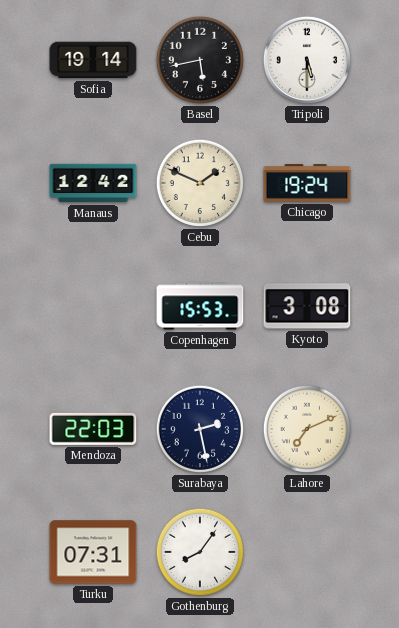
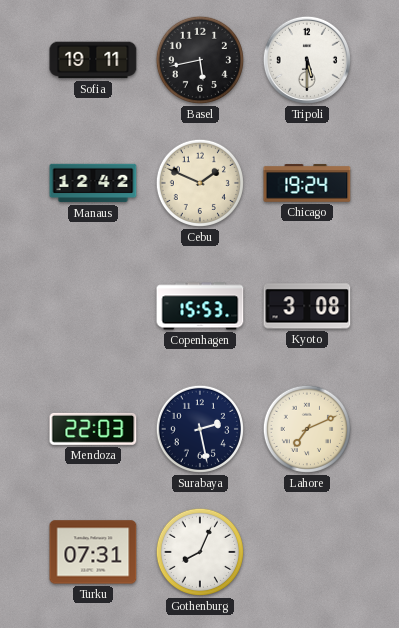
Sofia: 19:14 -> 19:11 (93, 60)
Gothenburg: 8:06 -> 8:04 (200, 552)
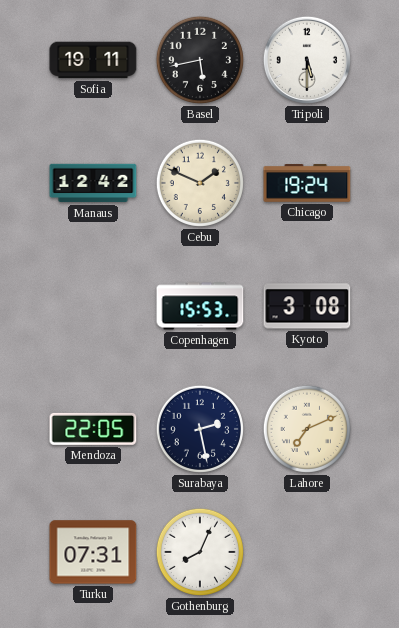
Mendoza: 22:03 -> 22:05 (93, 429)
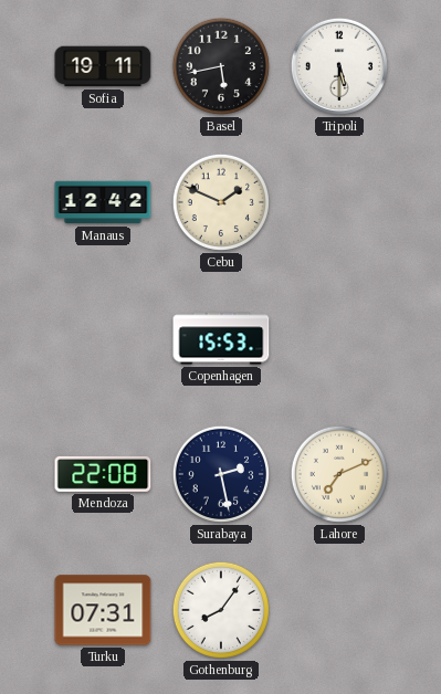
Chicago: 19:24 -> none (307, 183)
Kyoto: 3:08 -> none (307, 306)
Mendoza: 22:05 -> 22:08 (103, 474)
Gothenburg: 8:04 -> 8:06 (221, 610)
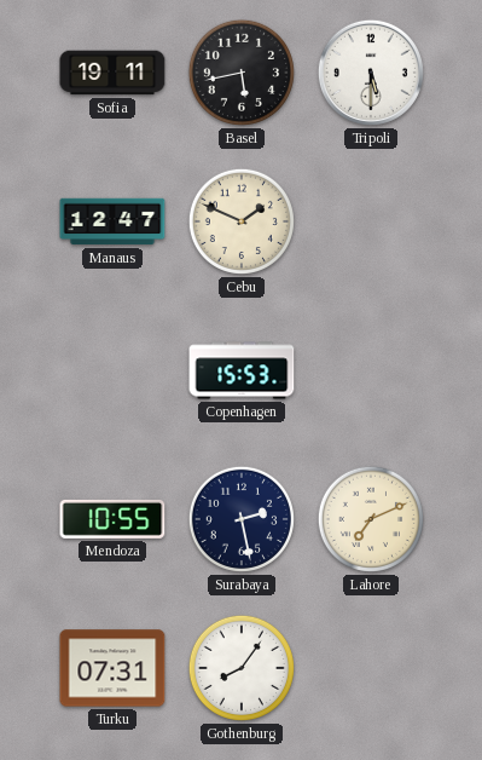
Manaus: 12:42 -> 12:47 (112, 221)
Mendoza: 22:08 -> 10:55 (112, 519)
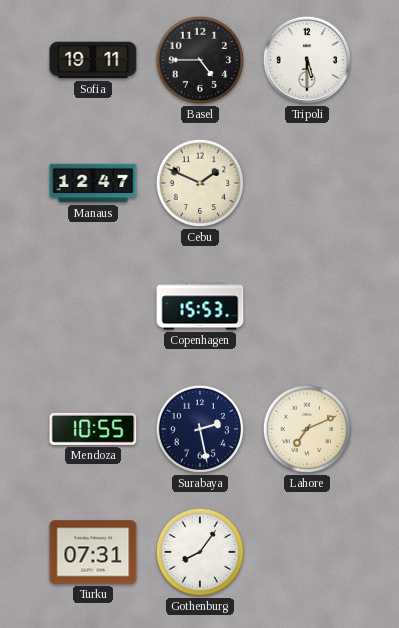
Basel: 5:43 -> 4:45 (200, 60)
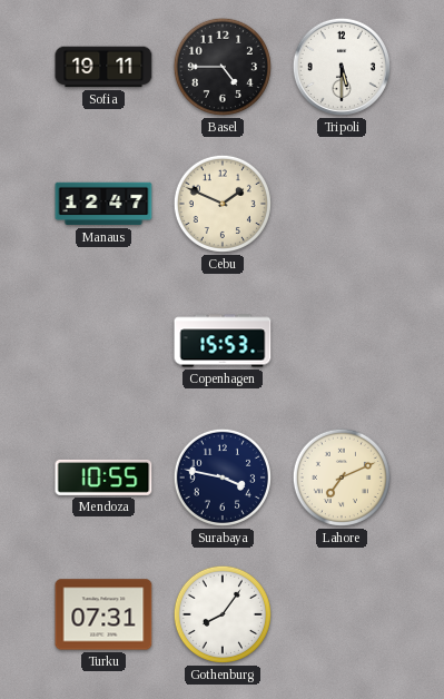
Surabaya: 2:28 -> 3:47 (223, 478)
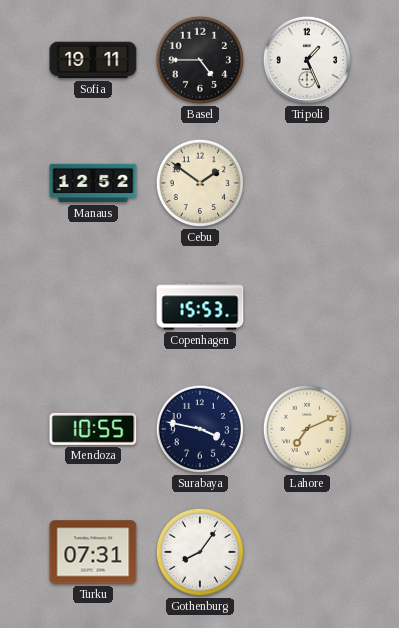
Tripoli: 5:30 -> 1:26 (307, 60)
Manaus: 12:47 -> 12:52 (93, 183)
Cebu: 1:49 -> 1:51 (200, 183)
